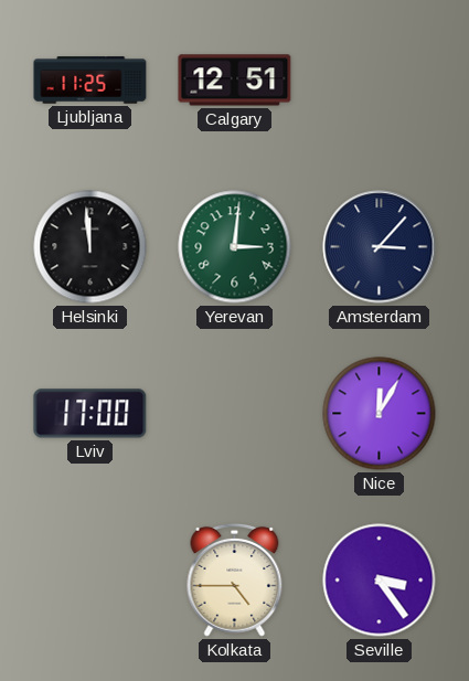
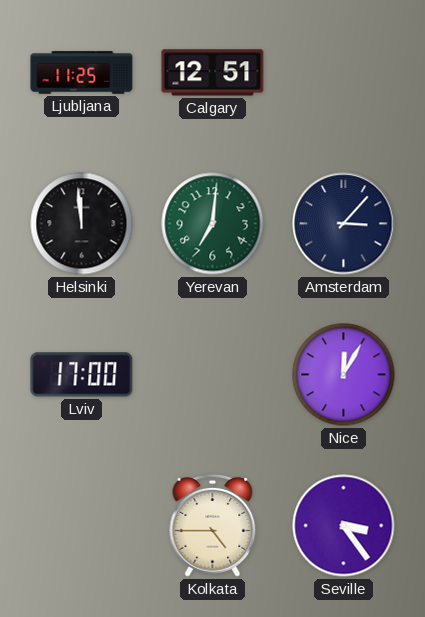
Yerevan: 3:01 -> 7:01 (213, 224)
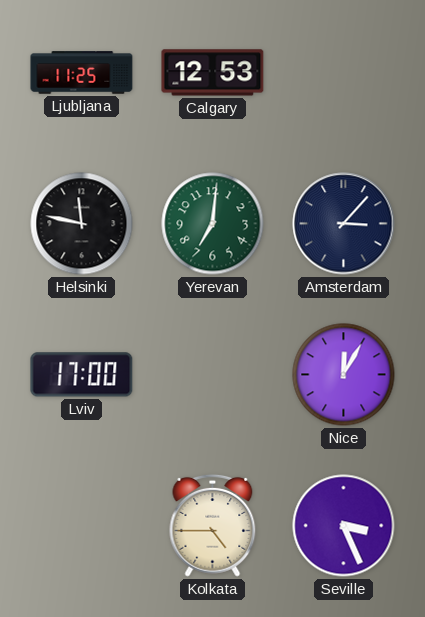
Calgary: 12:51 -> 12:53 (213, 73)
Helsinki: 11:59 -> 11:47 (82, 224)
Seville: 3:24 -> 3:26 (344, 526)
